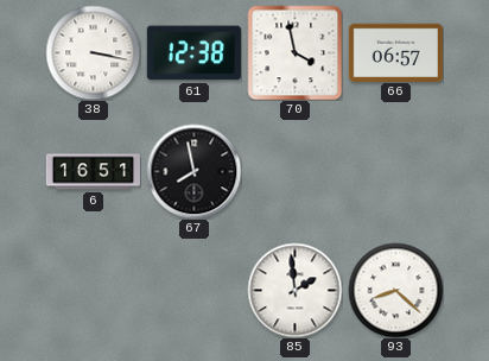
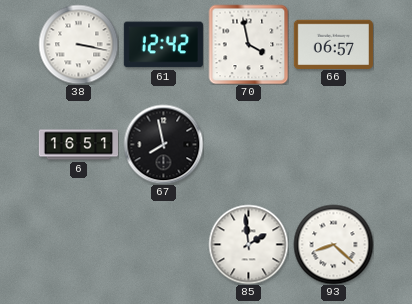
61: 12:38 -> 12:42 (163, 45)
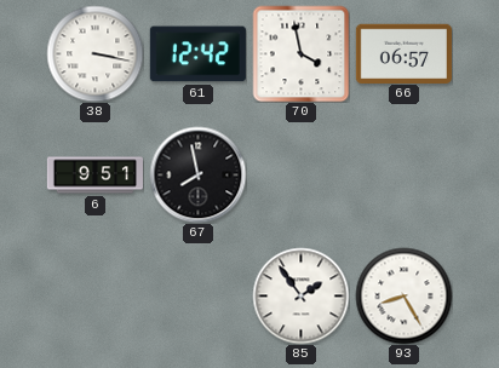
6: 16:51 -> 9:51 (94, 176)
85: 1:59 -> 1:54 (300, 295)
93: 8:22 -> 8:25 (403, 295)
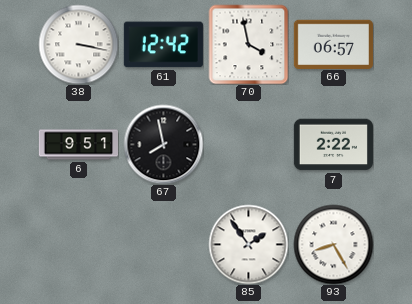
7: none -> 2:22 (333, 145)
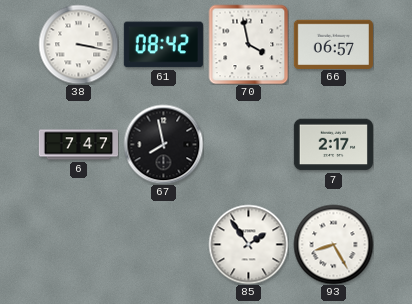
61: 12:42 -> 08:42 (163, 45)
6: 9:51 -> 7:47 (78, 145)
7: 2:22 -> 2:17 (333, 145)
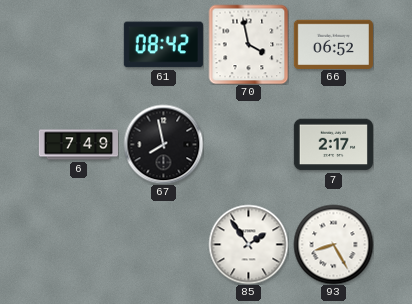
38: 3:17 -> none (78, 44)
66: 06:57 -> 06:52 (333, 44)
6: 7:47 -> 7:49 (78, 145)
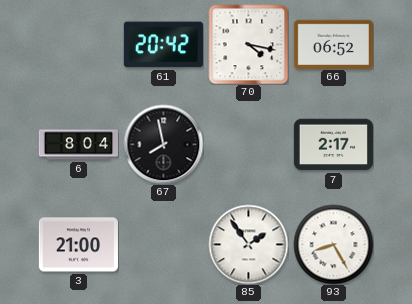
61: 08:42 -> 20:42 (163, 45)
70: 3:58 -> 4:17 (248, 44)
6: 7:49 -> 8:04 (78, 145)
3: none -> 21:00 (78, 245)
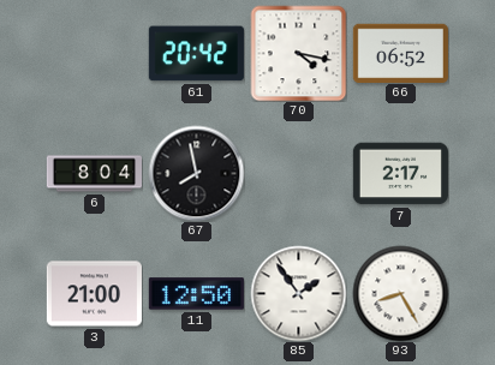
11: none -> 12:50 (196, 294)
